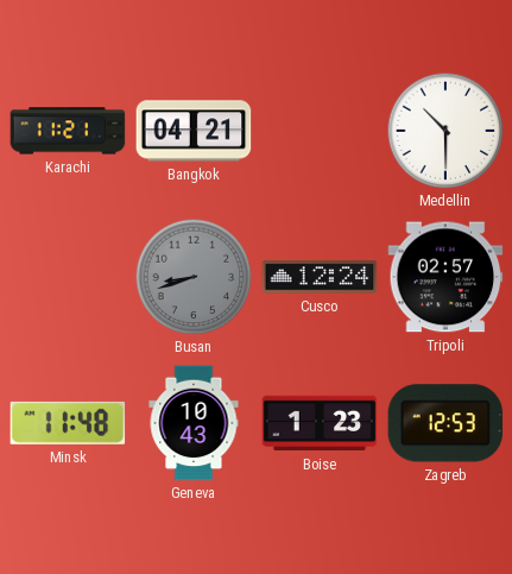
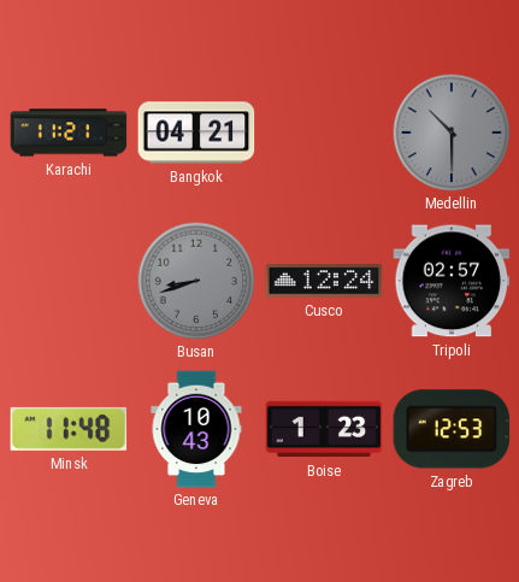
Medellin dial: white -> grey (452, 133)
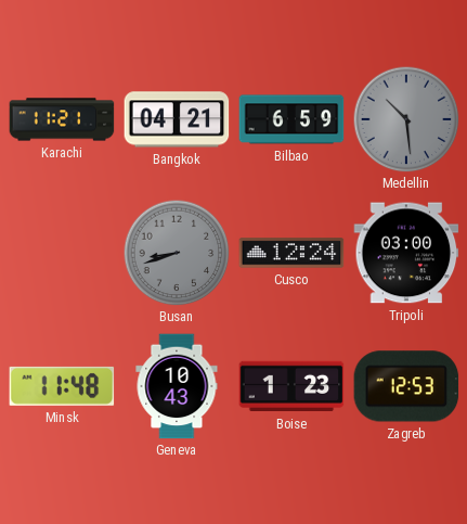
Bilbao: none -> 6:59 (291, 119)
Medellin: 10:30 -> 10:29 (406, 119)
Tripoli: 02:57 -> 03:00 (406, 253)
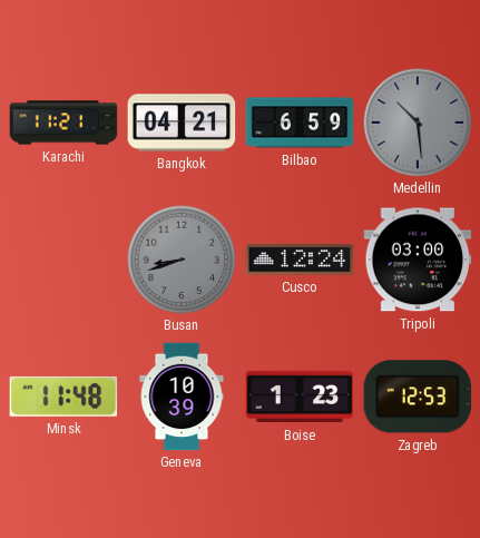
Geneva: 10:43 -> 10:39 (182, 397)
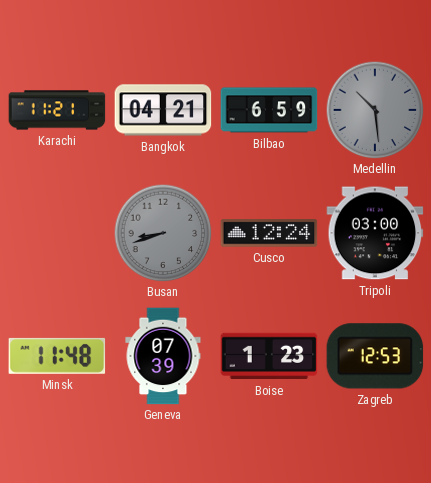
Geneva: 10:39 -> 07:39 (163, 356)
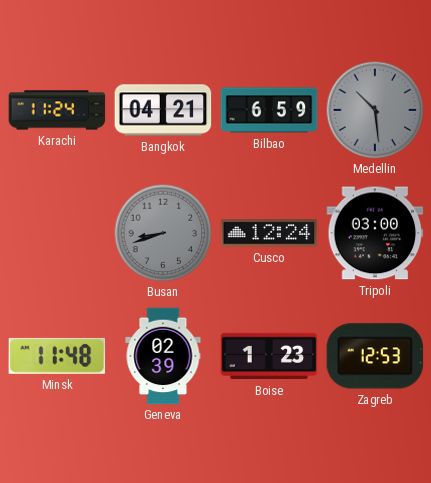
Karachi: 11:21 -> 11:24 (57, 110)
Geneva: 07:39 -> 02:39 (163, 356)
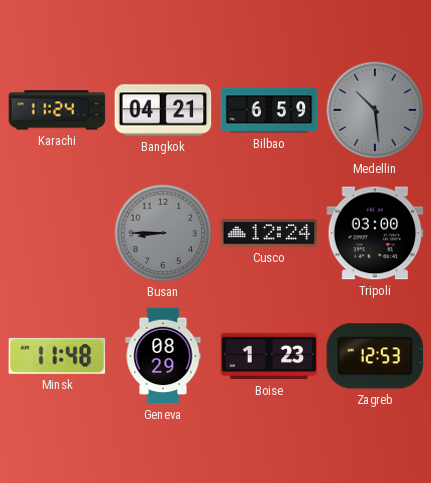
Busan: 8:42 -> 8:45 (163, 233)
Geneva: 02:39 -> 08:29 (163, 356)
